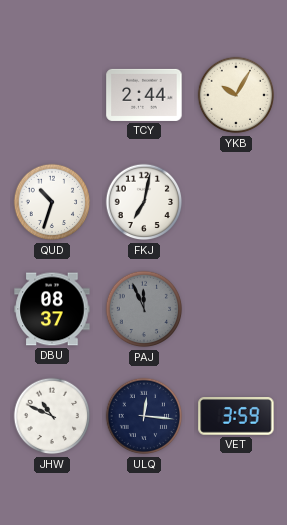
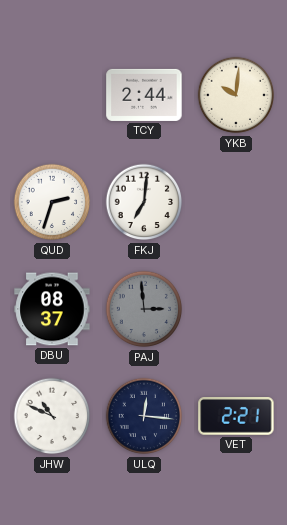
YKB: 10:05 -> 10:01 (236, 95)
QUD: 10:33 -> 2:33 (52, 202)
FKJ: 7:02 -> 7:01 (144, 202)
PAJ: 11:56 -> 2:59 (144, 309)
VET: 3:59 -> 2:21 (236, 417)
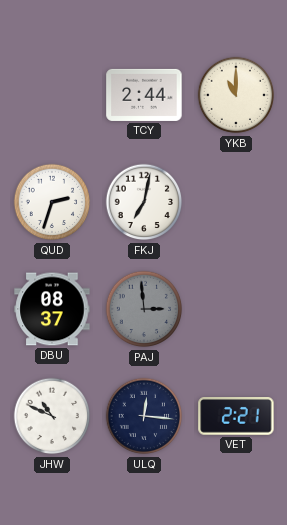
YKB: 10:01 -> 11:00 (236, 95)
FKJ: 7:01 -> 7:02 (144, 202)
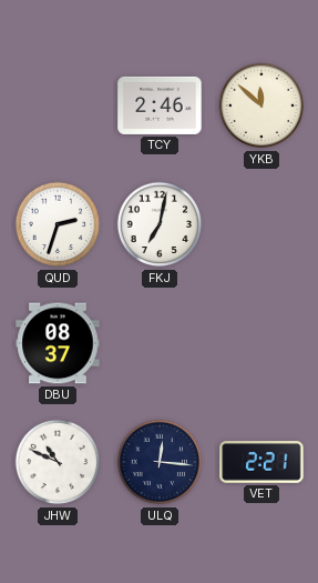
TCY: 2:44 -> 2:46 (160, 105)
YKB: 11:00 -> 11:52 (261, 105)
PAJ: 2:59 -> none (144, 309)
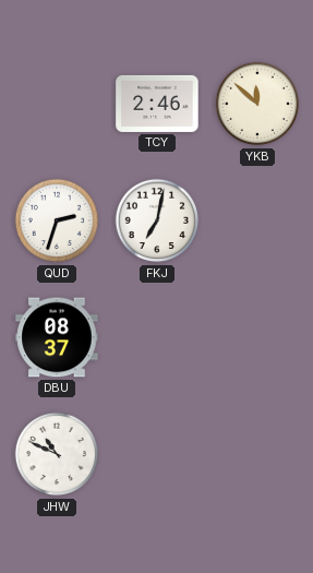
ULQ: 12:16 -> none (160, 462)
VET: 2:21 -> none (261, 463)
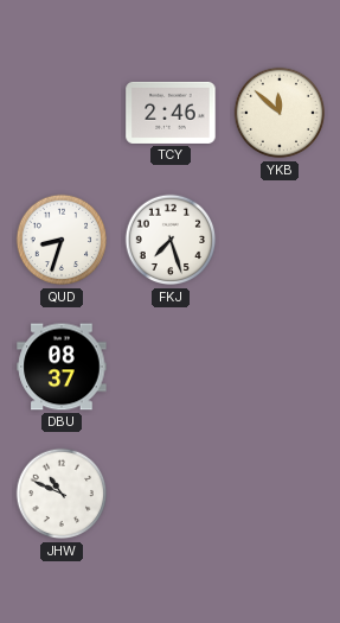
QUD: 2:33 -> 8:33 (62, 240)
FKJ: 7:02 -> 7:27 (171, 240)
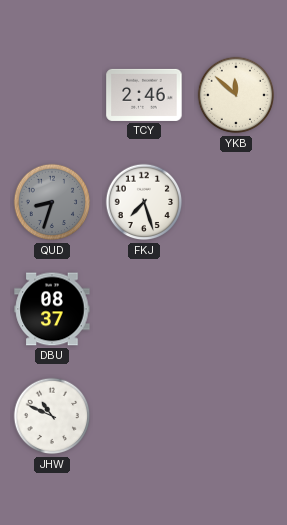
QUD dial: white -> grey (52, 202)
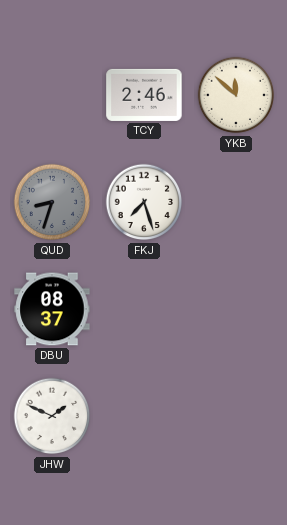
JHW: 10:49 -> 1:49 (52, 416)
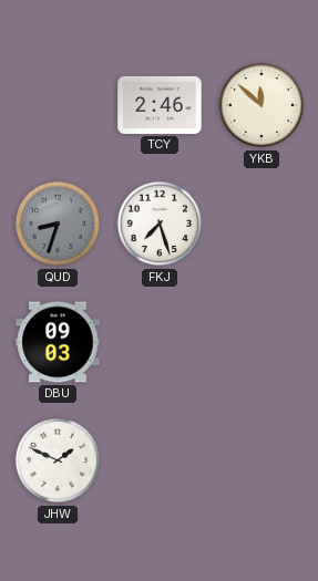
DBU: 08:37 -> 09:03 (58, 342)
